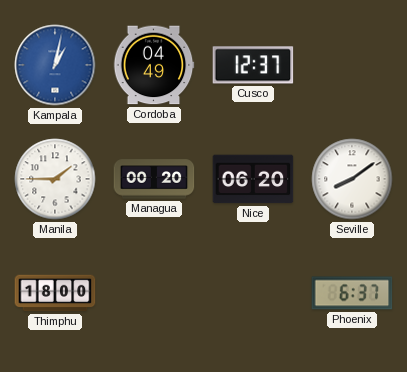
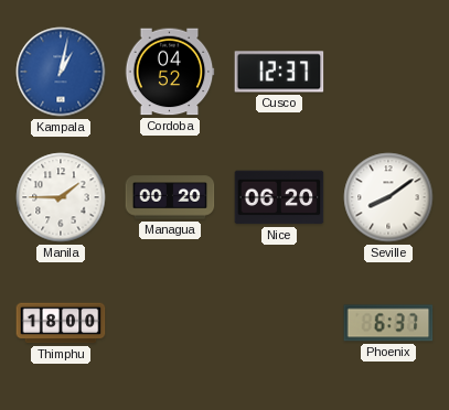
Cordoba: 04:49 -> 04:52 (170, 72)
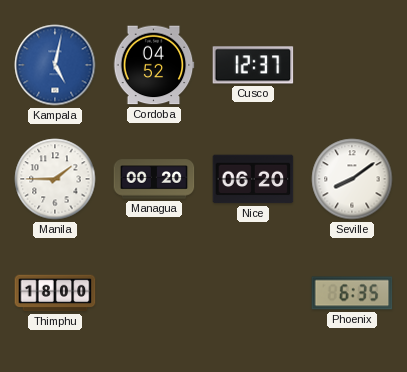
Kampala: 1:02 -> 5:02 (55, 65)
Phoenix: 6:37 -> 6:35 (352, 293)
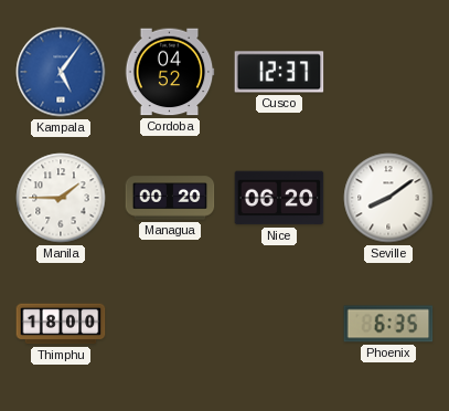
Kampala: 5:02 -> 5:06 (61, 72)
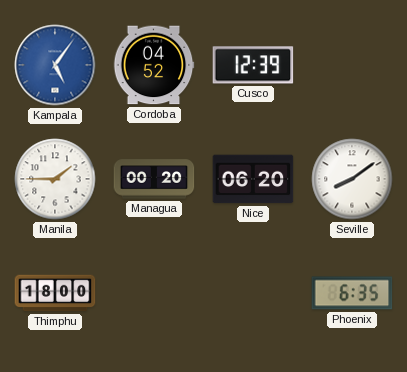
Cusco: 12:37 -> 12:39 (253, 65)
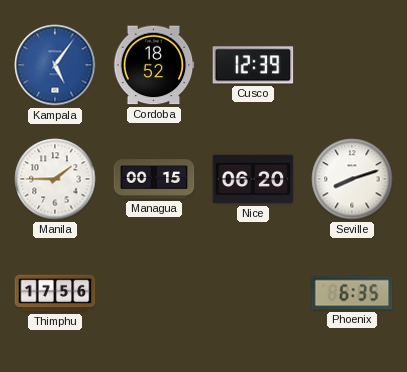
Cordoba: 04:52 -> 18:52 (154, 65)
Managua: 00:20 -> 00:15 (154, 179)
Seville: 8:09 -> 8:12 (352, 179)
Thimphu: 18:00 -> 17:56 (55, 293)
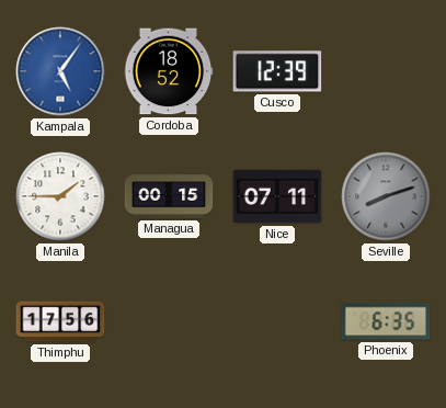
Nice: 06:20 -> 07:11 (277, 196)
Seville dial: white -> grey (386, 196)
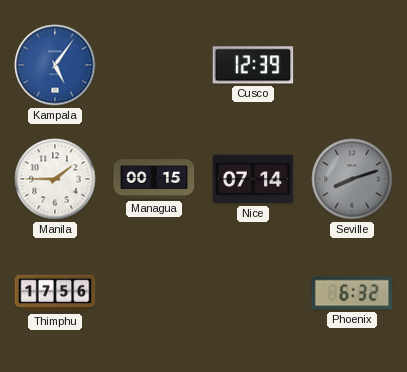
Cordoba: 18:52 -> none (169, 71)
Nice: 07:11 -> 07:14 (253, 179)
Phoenix: 6:35 -> 6:32 (352, 293)
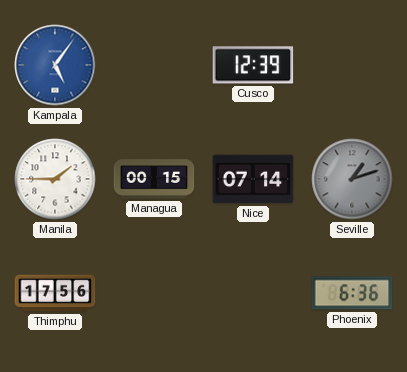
Seville: 8:12 -> 1:12 (352, 179)
Phoenix: 6:32 -> 6:36 (352, 293)
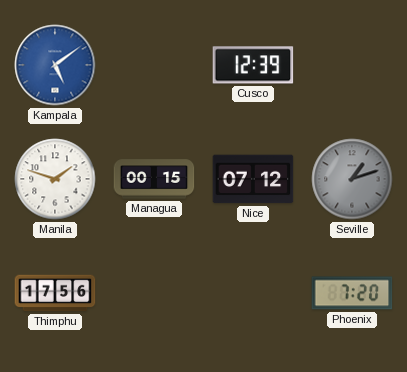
Kampala: 5:06 -> 5:09 (55, 65)
Manila: 1:45 -> 1:48 (55, 179)
Nice: 07:14 -> 07:12 (253, 179)
Phoenix: 6:36 -> 7:20 (352, 293)
